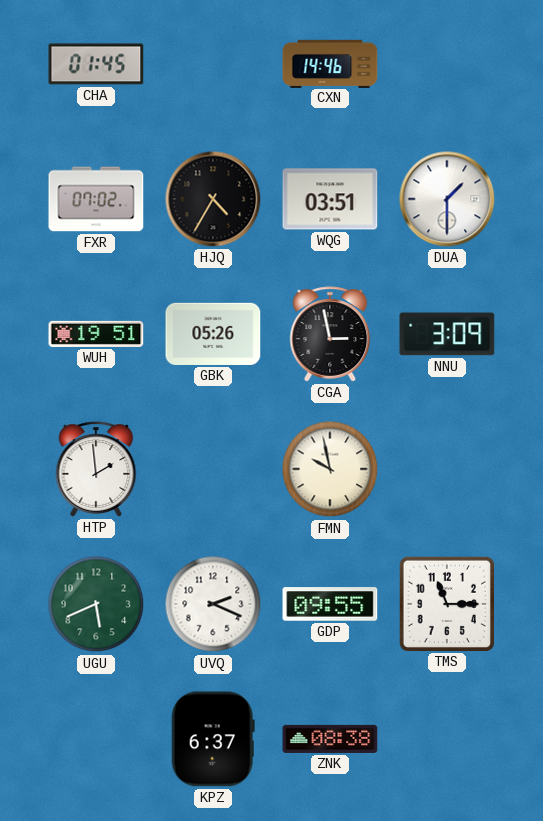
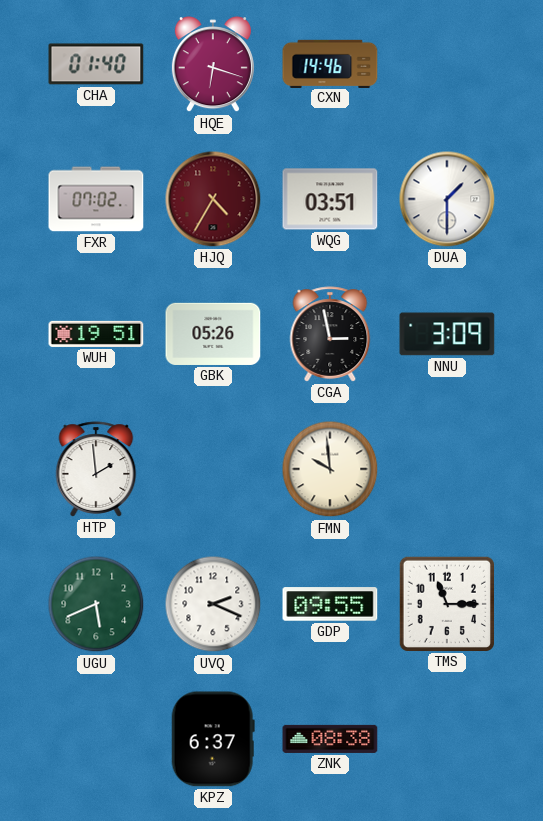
CHA: 01:45 -> 01:40 (96, 64)
HQE: none -> 6:18 (213, 65)
HJQ dial: black -> burgundy (213, 199)
FMN: 9:58 -> 9:59 (330, 469)
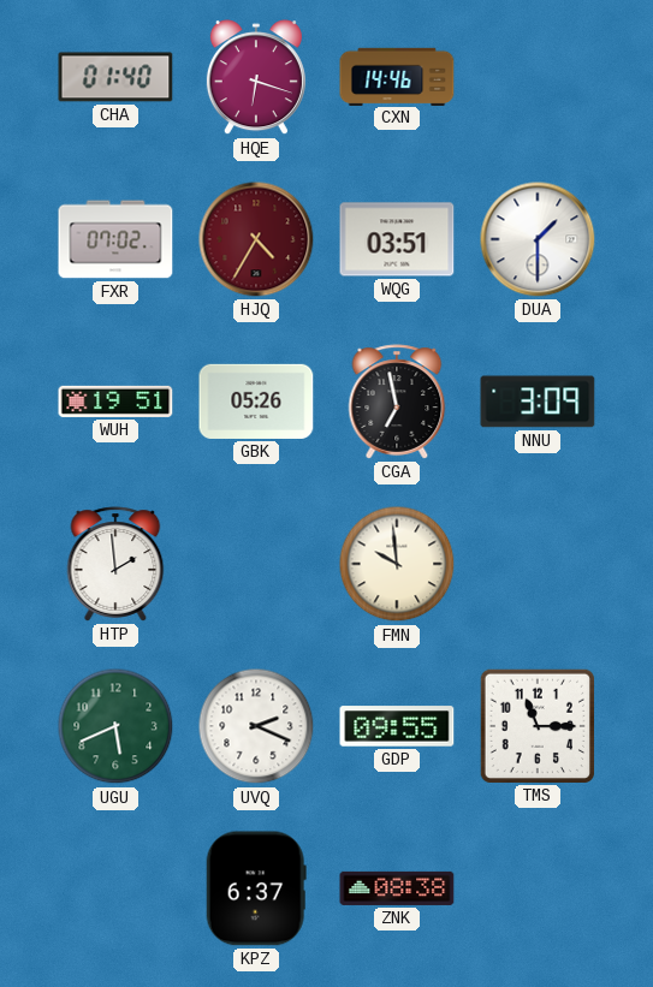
CGA: 2:58 -> 6:58 (397, 402)
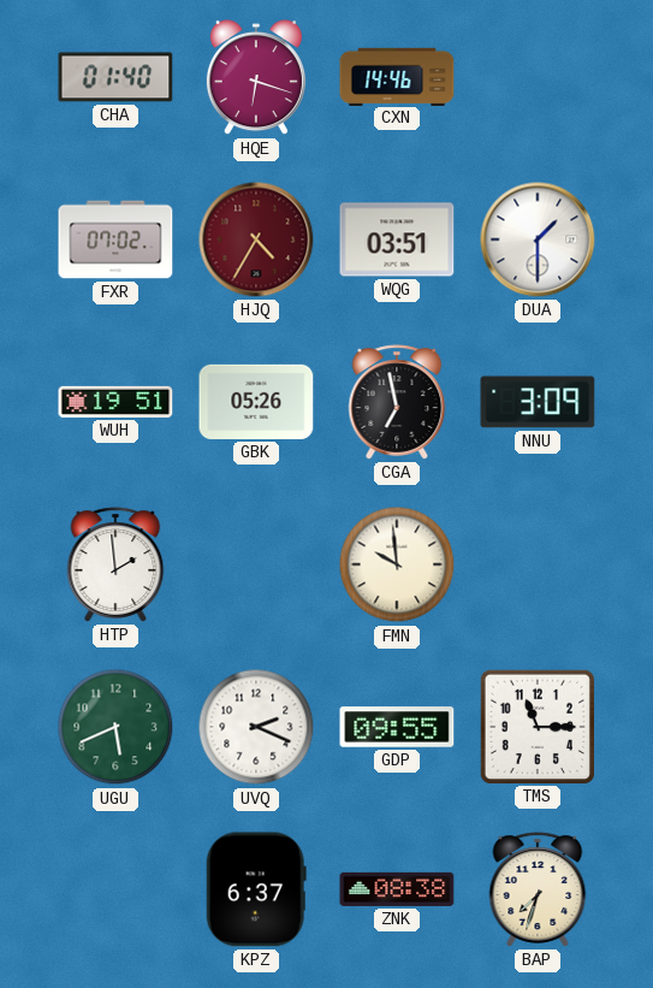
BAP: none -> 7:33 (538, 889)
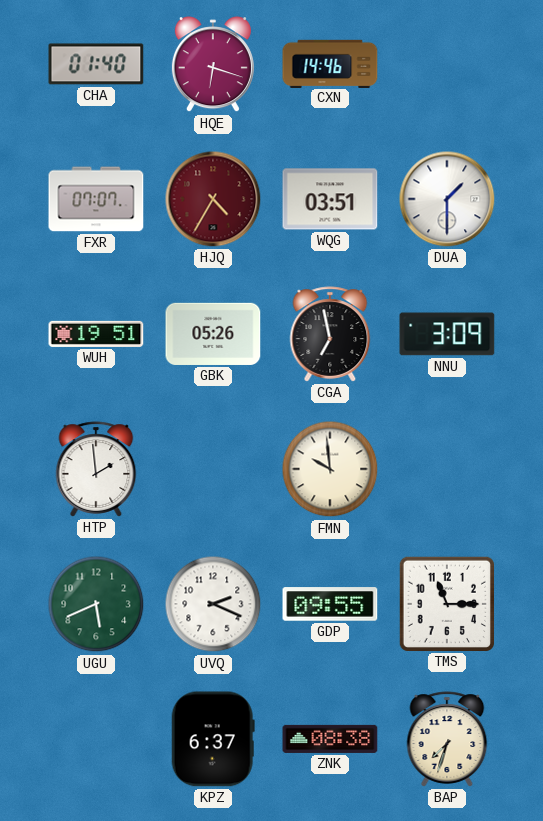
FXR: 07:02 -> 07:07 (96, 199)
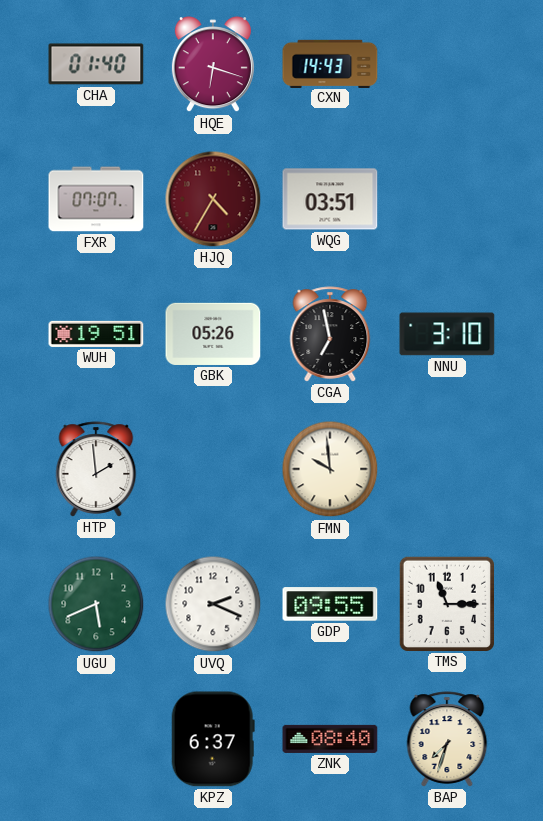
CXN: 14:46 -> 14:43 (330, 63)
DUA: 1:30 -> none (447, 199)
NNU: 3:09 -> 3:10 (447, 334)
ZNK: 08:38 -> 08:40 (330, 739)
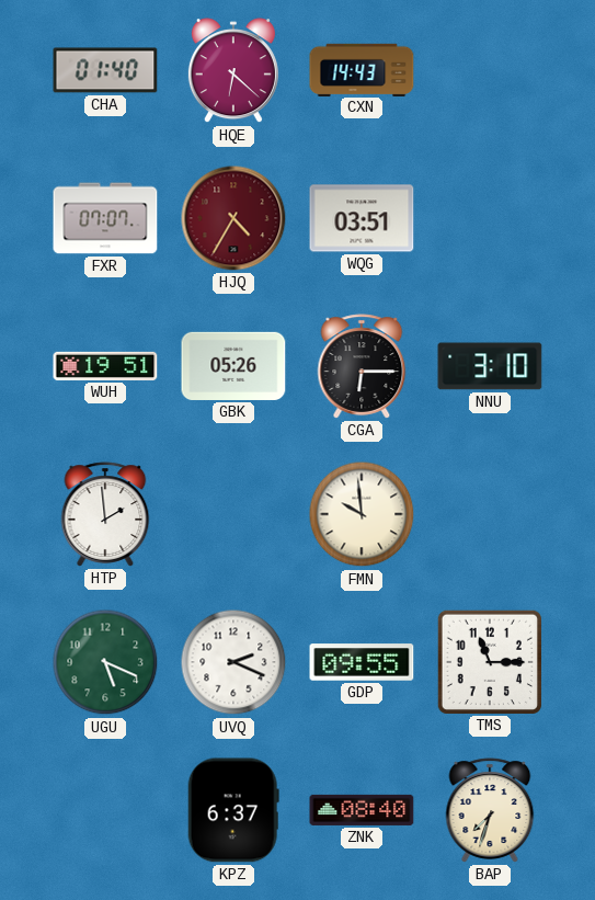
HQE: 6:18 -> 6:22 (233, 71)
CGA: 6:58 -> 6:15 (362, 366)
UGU: 5:41 -> 5:19 (105, 662)
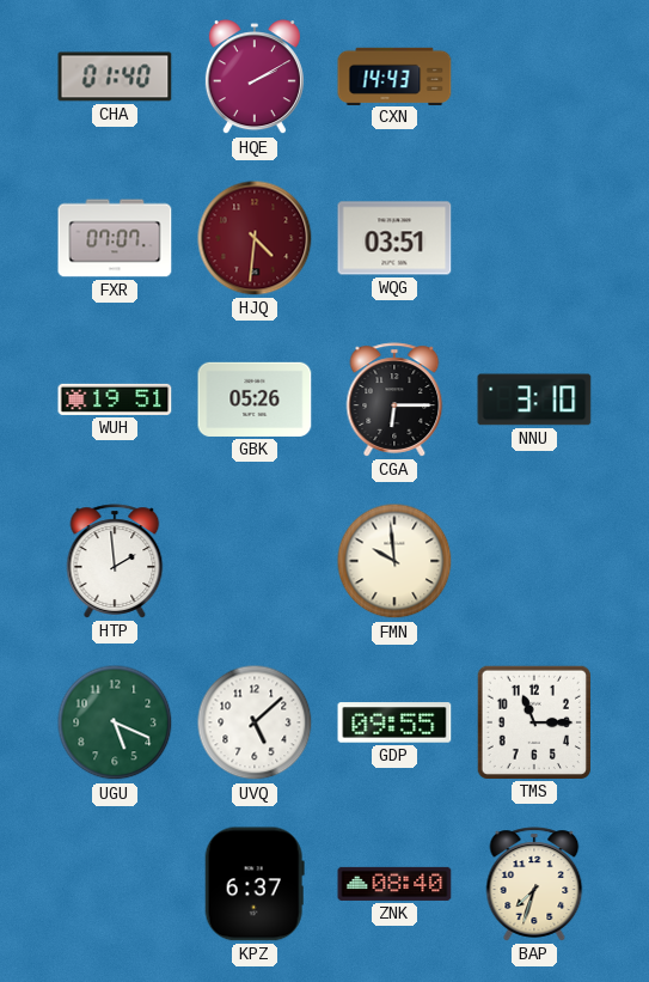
HQE: 6:22 -> 2:10 (255, 78)
HJQ: 4:35 -> 4:31 (255, 238)
UVQ: 2:19 -> 5:08 (255, 722)
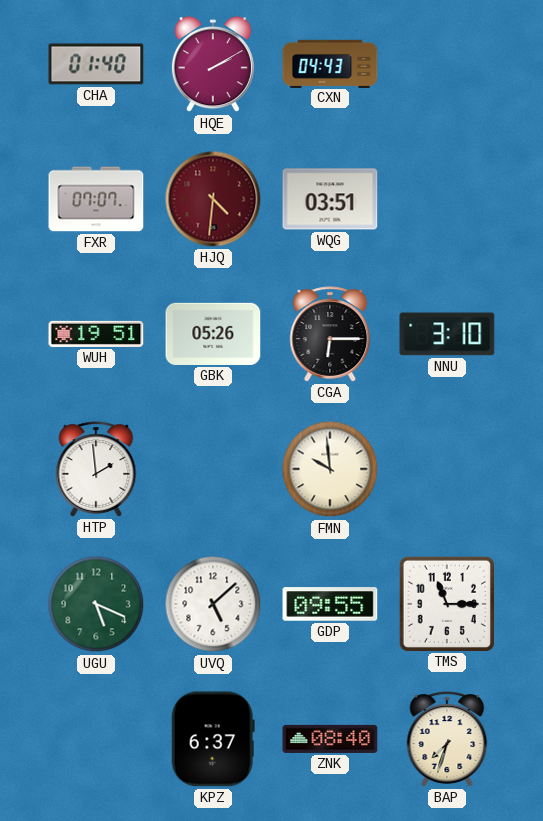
CXN: 14:43 -> 04:43 (330, 63)
